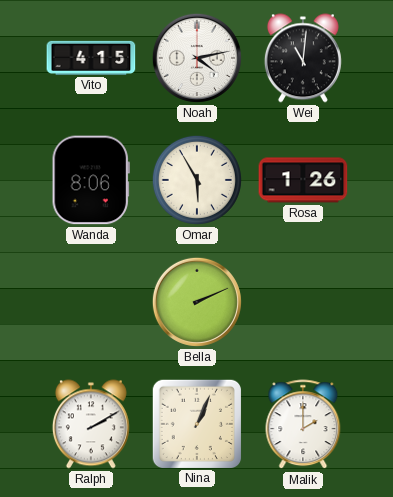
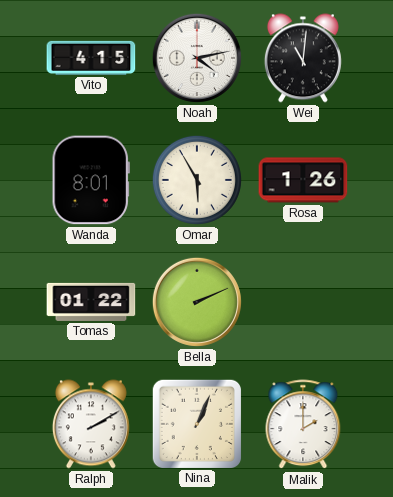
Wanda: 8:06 -> 8:01 (91, 180)
Tomas: none -> 01:22 (91, 302)
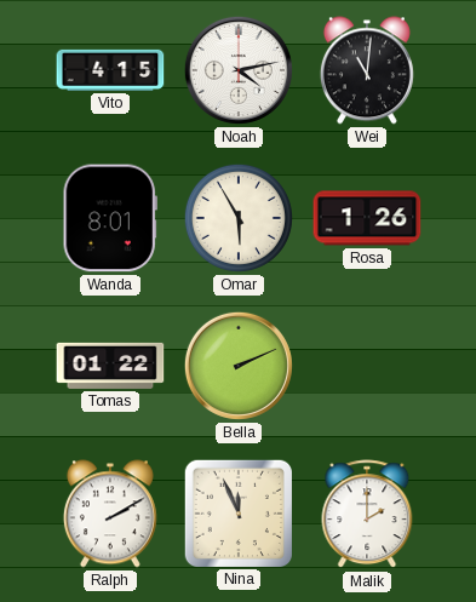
Nina: 1:04 -> 11:56 (237, 512)
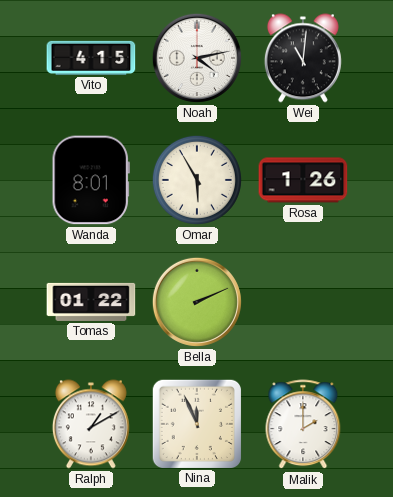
Ralph: 2:10 -> 1:10 (91, 424)
